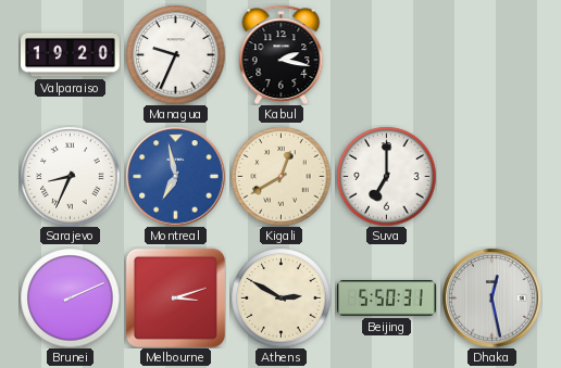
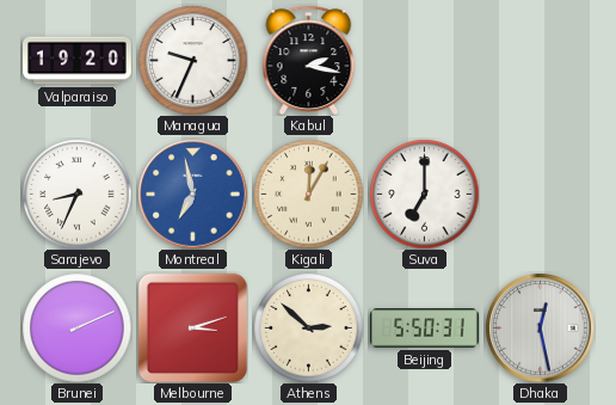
Kigali: 12:40 -> 12:05 (308, 194)
Athens: 2:50 -> 2:52 (308, 327)
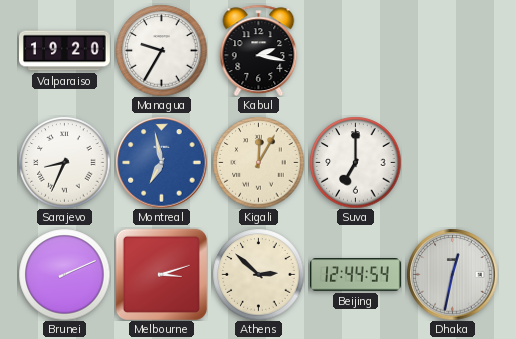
Managua: 9:34 -> 9:35 (161, 50)
Beijing: 5:50 -> 12:44 (356, 275)
Dhaka: 12:28 -> 12:32 (452, 274)
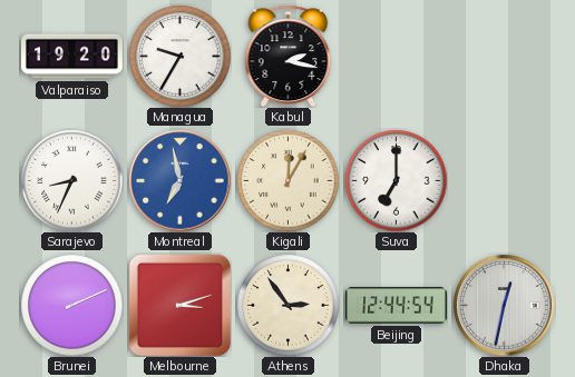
Athens: 2:52 -> 2:54 (287, 305)
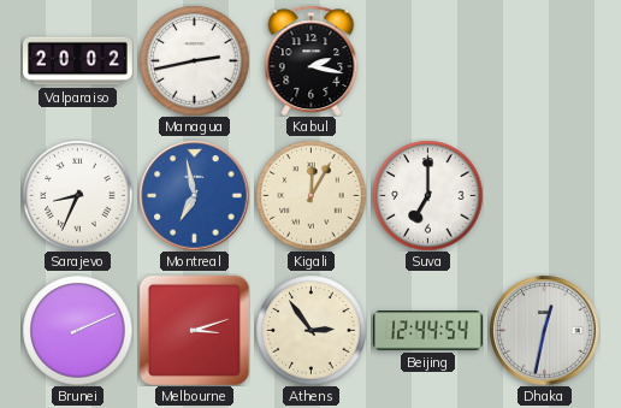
Valparaiso: 19:20 -> 20:02 (78, 61)
Managua: 9:35 -> 2:43 (194, 60)
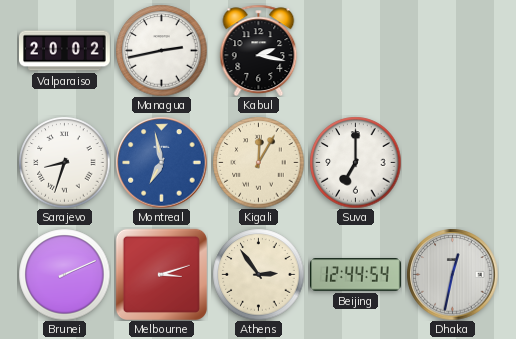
Sarajevo: 8:34 -> 8:33 (64, 162)
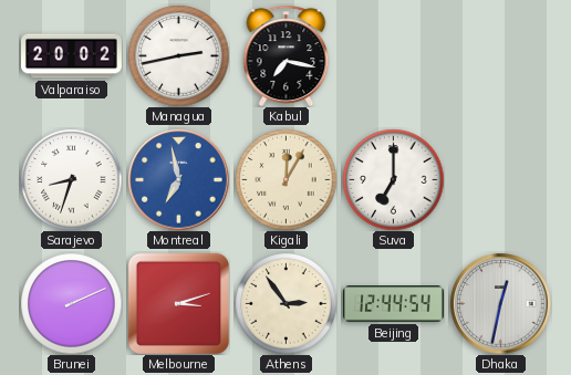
Kabul: 2:17 -> 7:17 (287, 55)
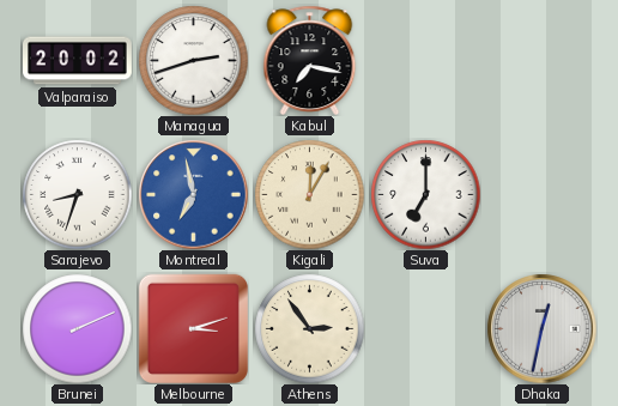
Managua: 2:43 -> 2:42 (193, 60)
Beijing: 12:44 -> none (394, 304)
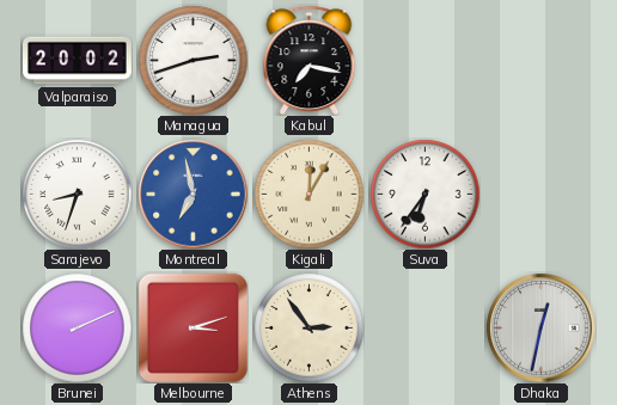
Suva: 7:00 -> 6:36 (424, 194)
